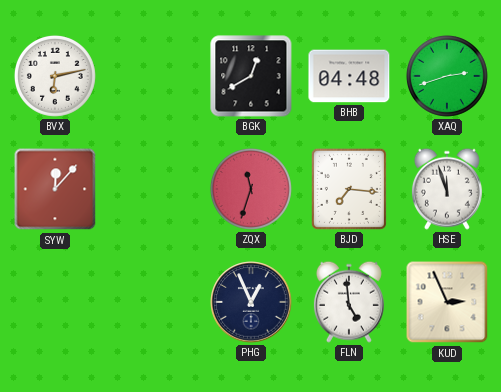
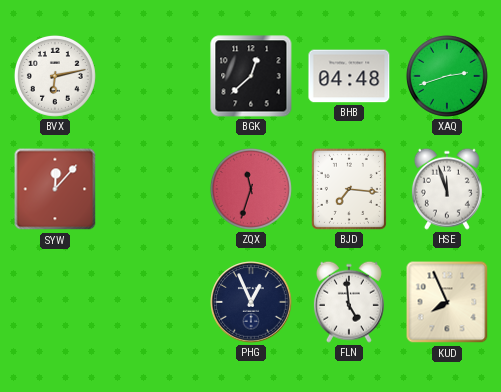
BGK: 12:40 -> 12:38 (251, 76)
KUD: 2:56 -> 7:56 (447, 302)
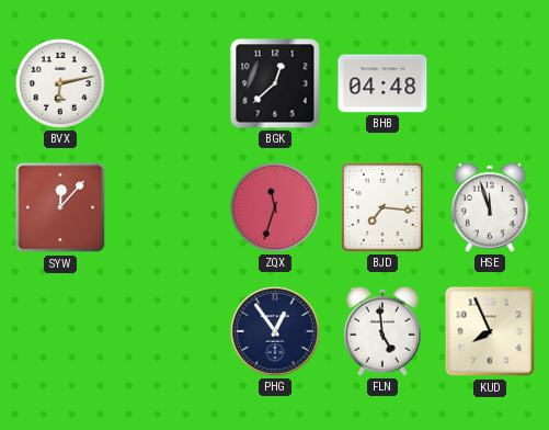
XAQ: 2:42 -> none (447, 76)
PHG: 12:56 -> 12:54 (275, 331)
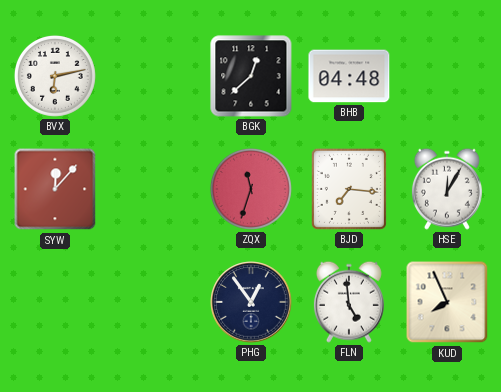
HSE: 11:57 -> 12:05 (447, 189)
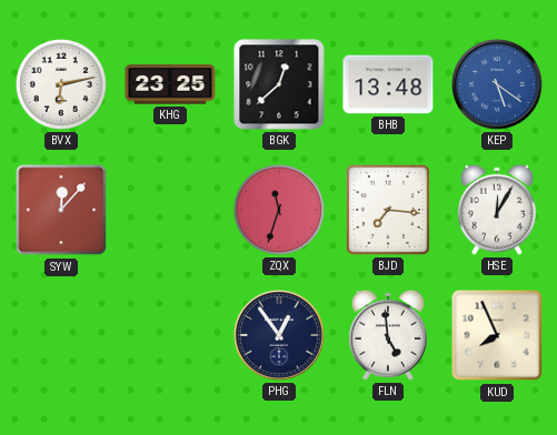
KHG: none -> 23:25 (170, 84)
BHB: 04:48 -> 13:48 (388, 84)
KEP: none -> 5:21 (497, 84)
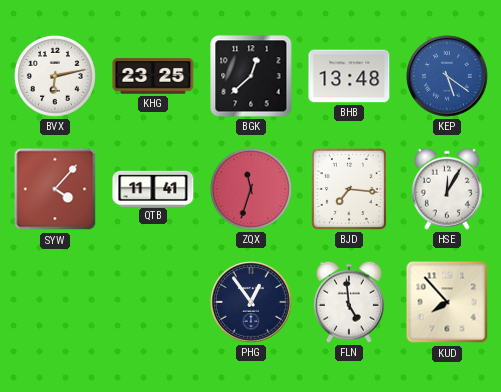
SYW: 12:07 -> 4:07 (55, 189)
QTB: none -> 11:41 (153, 188)
KUD: 7:56 -> 7:53 (447, 302)
